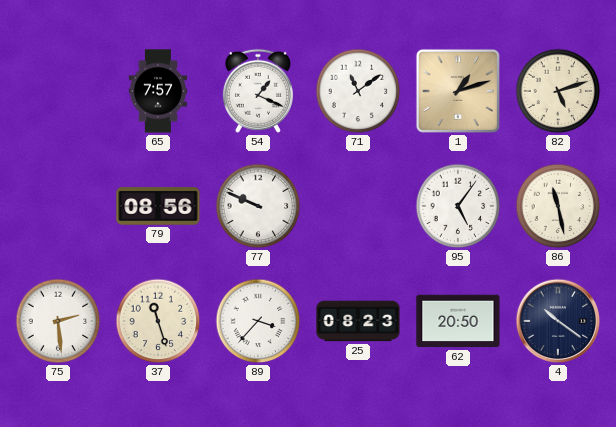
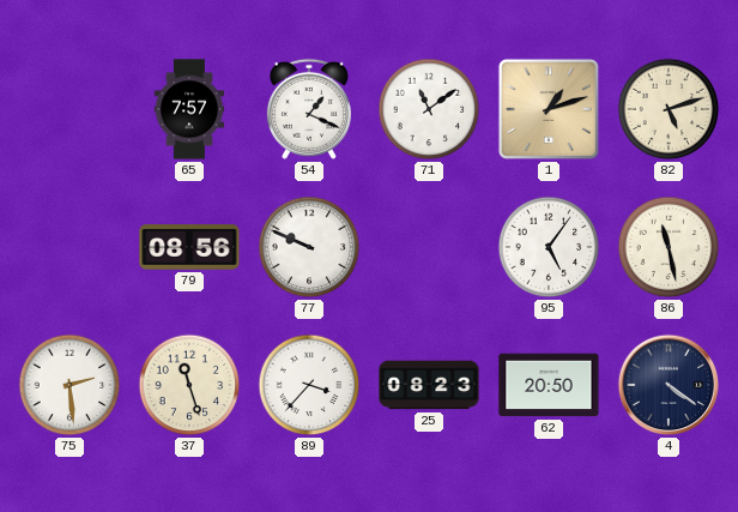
4: 10:21 -> 4:21 (669, 385)
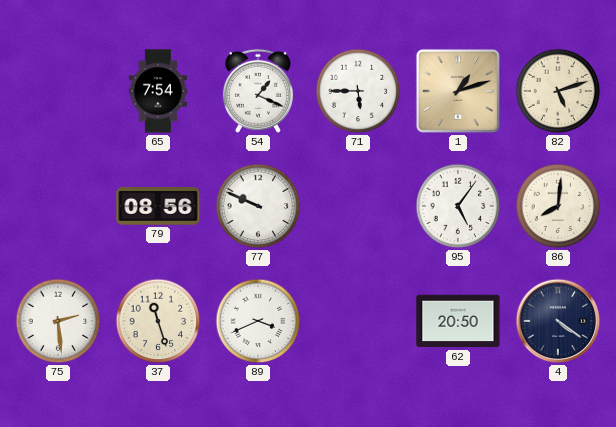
65: 7:57 -> 7:54 (158, 91)
71: 11:09 -> 5:45 (358, 91)
86: 11:28 -> 8:01 (558, 206)
89: 3:37 -> 3:41 (258, 321)
25: 08:23 -> none (429, 385)
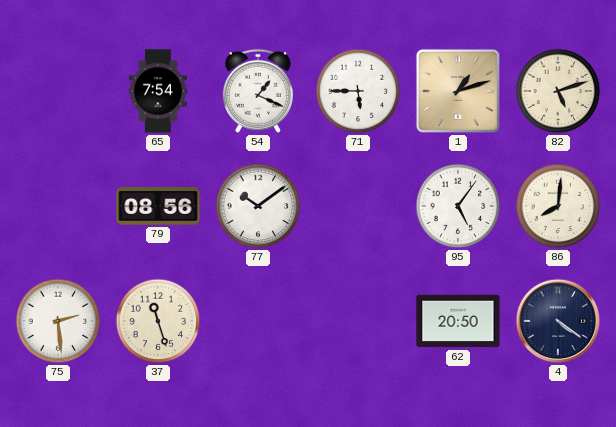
77: 9:49 -> 10:09 (258, 206)
89: 3:41 -> none (258, 321)
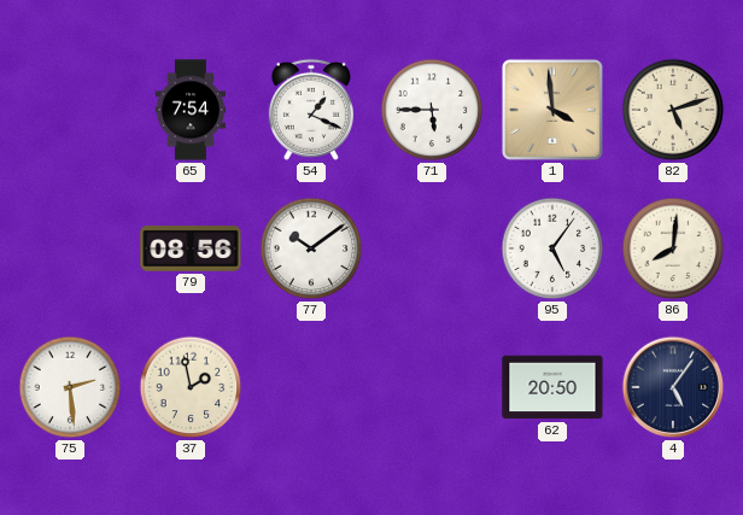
1: 1:12 -> 3:59 (552, 110)
37: 11:27 -> 1:58 (191, 387)
4: 4:21 -> 5:06 (673, 387)
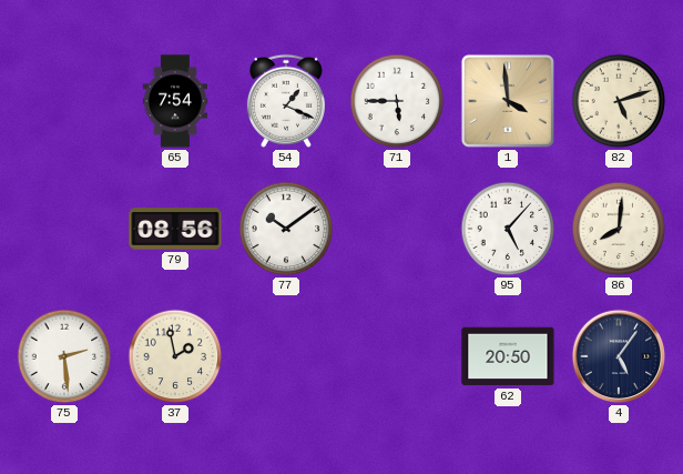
95: 5:06 -> 5:07 (508, 229)
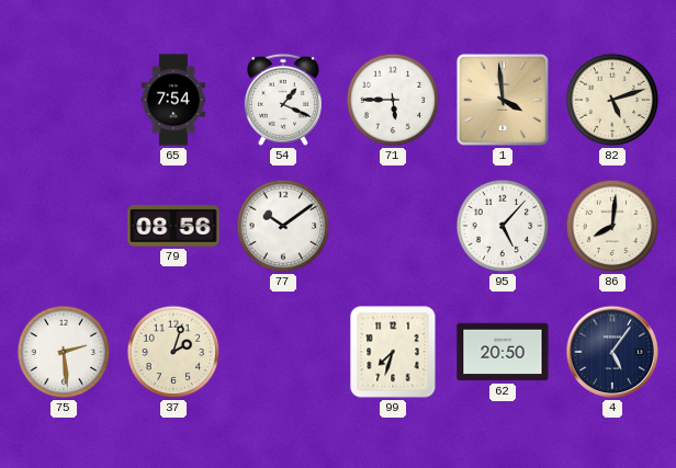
37: 1:58 -> 2:03 (173, 352)
99: none -> 7:33 (393, 352)
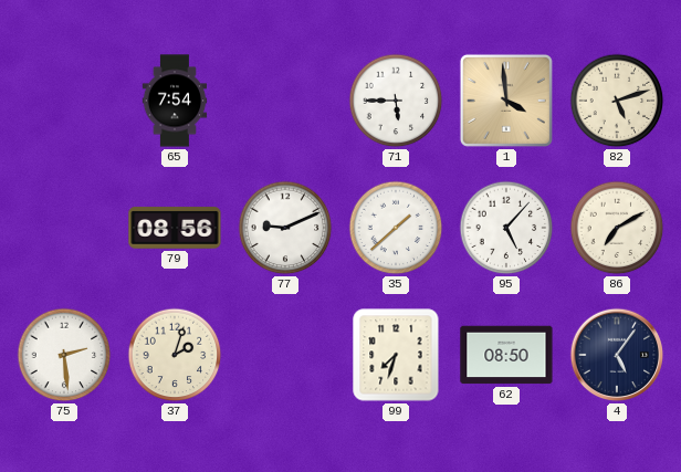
54: 1:19 -> none (283, 100)
77: 10:09 -> 9:11 (285, 228)
35: none -> 1:38 (396, 228)
86: 8:01 -> 7:10 (617, 228)
62: 20:50 -> 08:50 (506, 355)
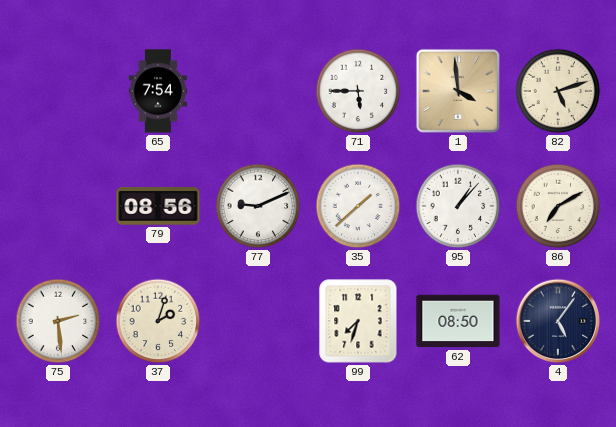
95: 5:07 -> 1:07 (458, 206)
